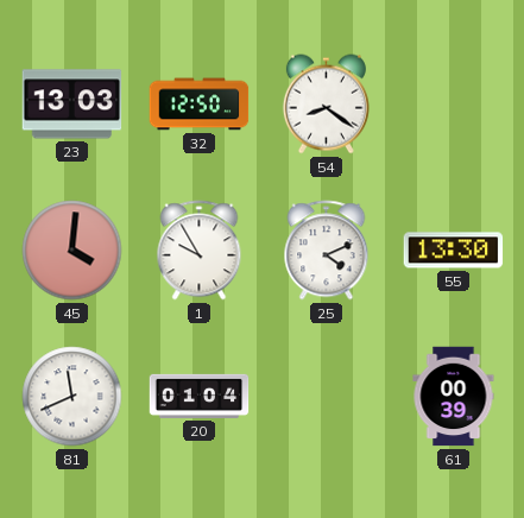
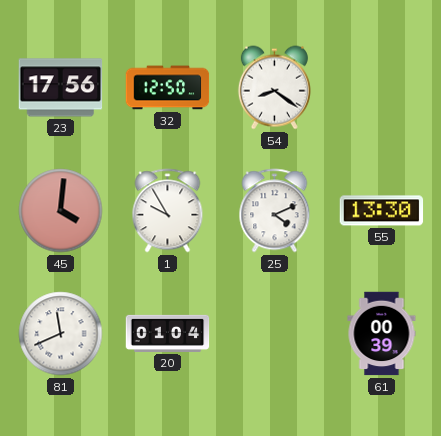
23: 13:03 -> 17:56 (61, 88)
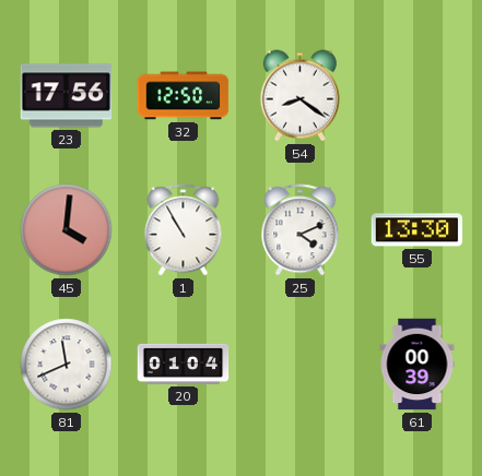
1: 9:55 -> 10:55 (184, 230)
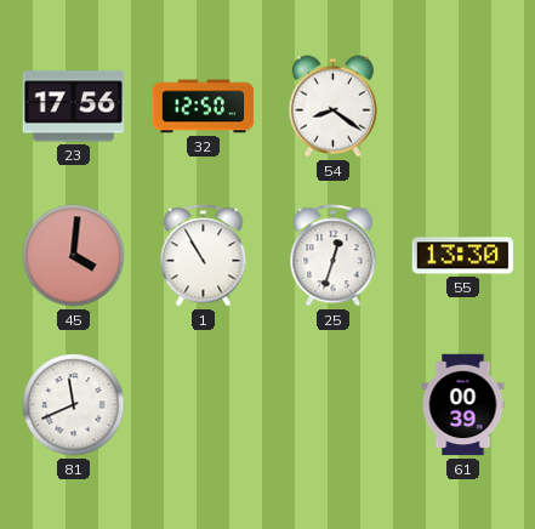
25: 4:11 -> 12:33 (334, 256)
20: 01:04 -> none (184, 364)
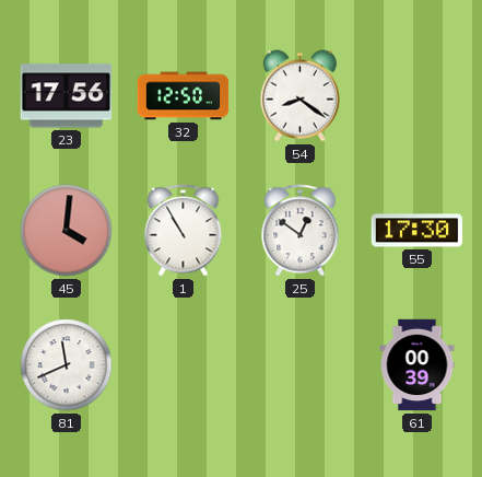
25: 12:33 -> 12:51 (301, 231)
55: 13:30 -> 17:30 (418, 231)
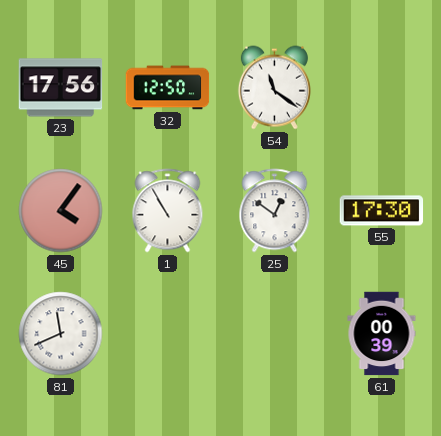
54: 8:21 -> 11:21 (274, 88)
45: 4:01 -> 4:06 (61, 211)
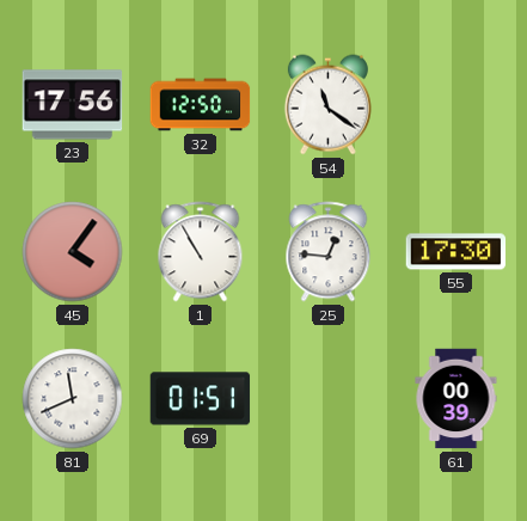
25: 12:51 -> 12:46 (329, 252)
69: none -> 01:51 (201, 399)
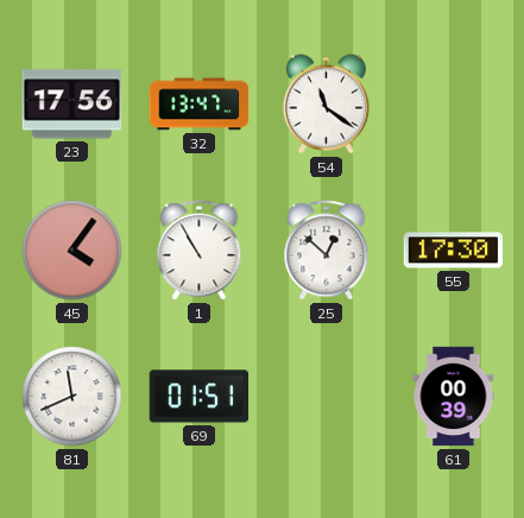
32: 12:50 -> 13:47 (200, 105)
25: 12:46 -> 12:52 (327, 251)
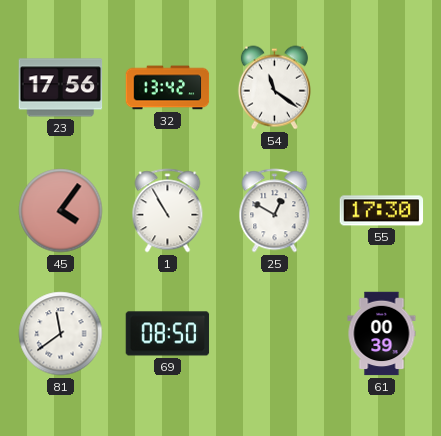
32: 13:47 -> 13:42 (168, 88)
25: 12:52 -> 12:50 (275, 211)
81: 11:41 -> 11:39 (61, 334)
69: 01:51 -> 08:50 (168, 334)
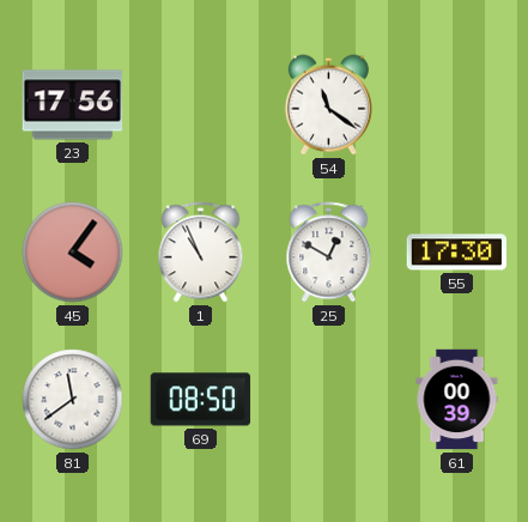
32: 13:42 -> none (168, 88)
1: 10:55 -> 10:56 (201, 253)
